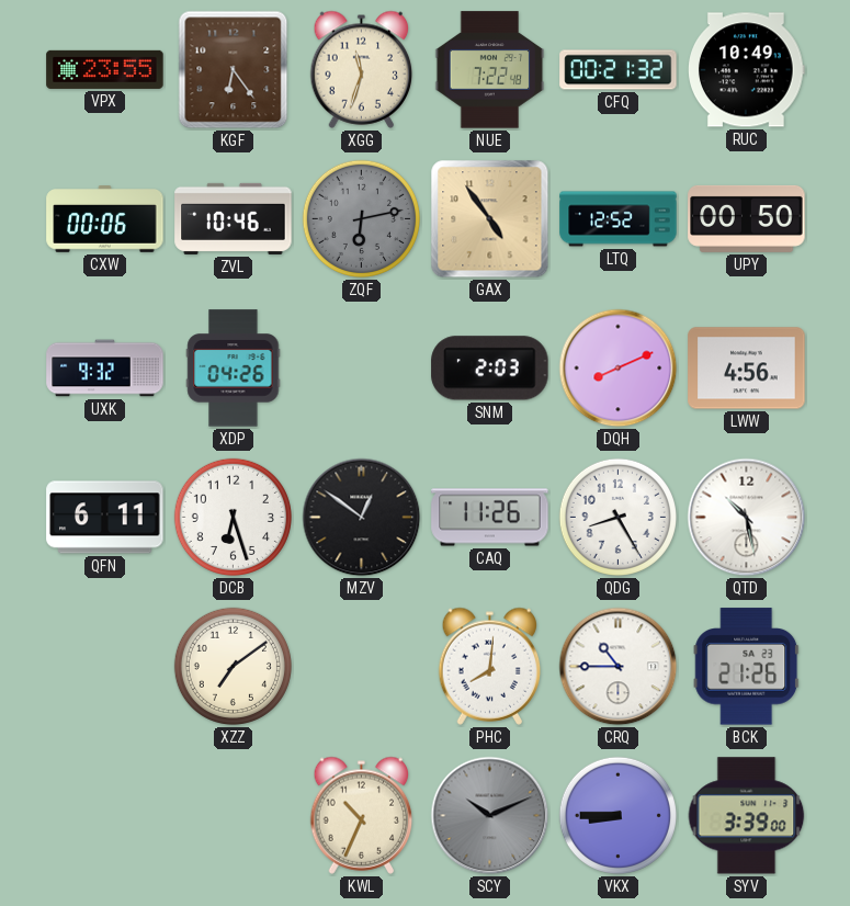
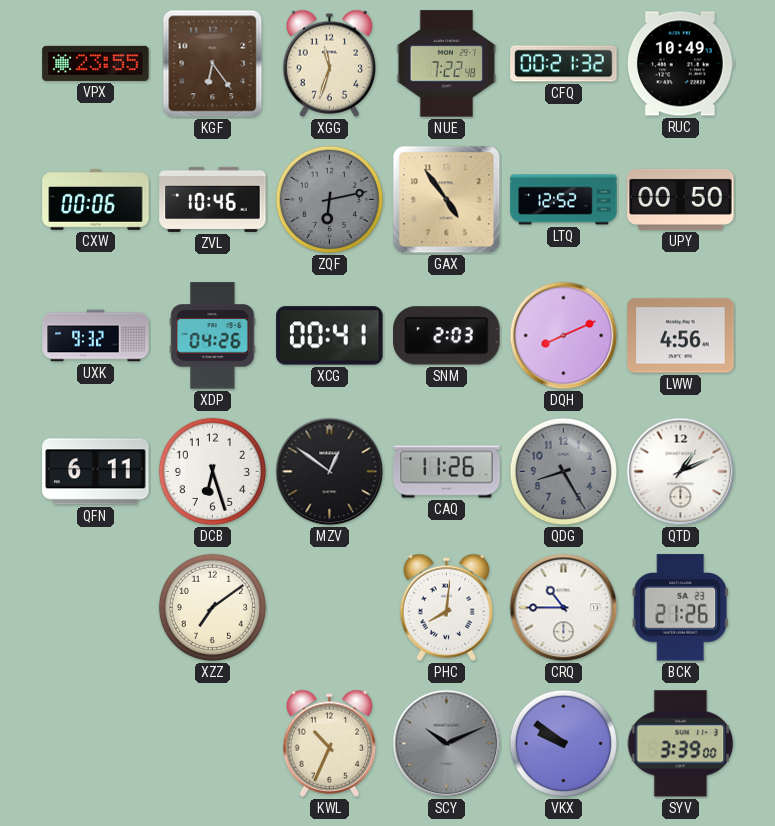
XCG: none -> 00:41 (330, 336)
QDG dial: white -> grey (563, 471)
QTD: 10:28 -> 1:11 (681, 472)
VKX: 8:45 -> 9:51 (563, 743)
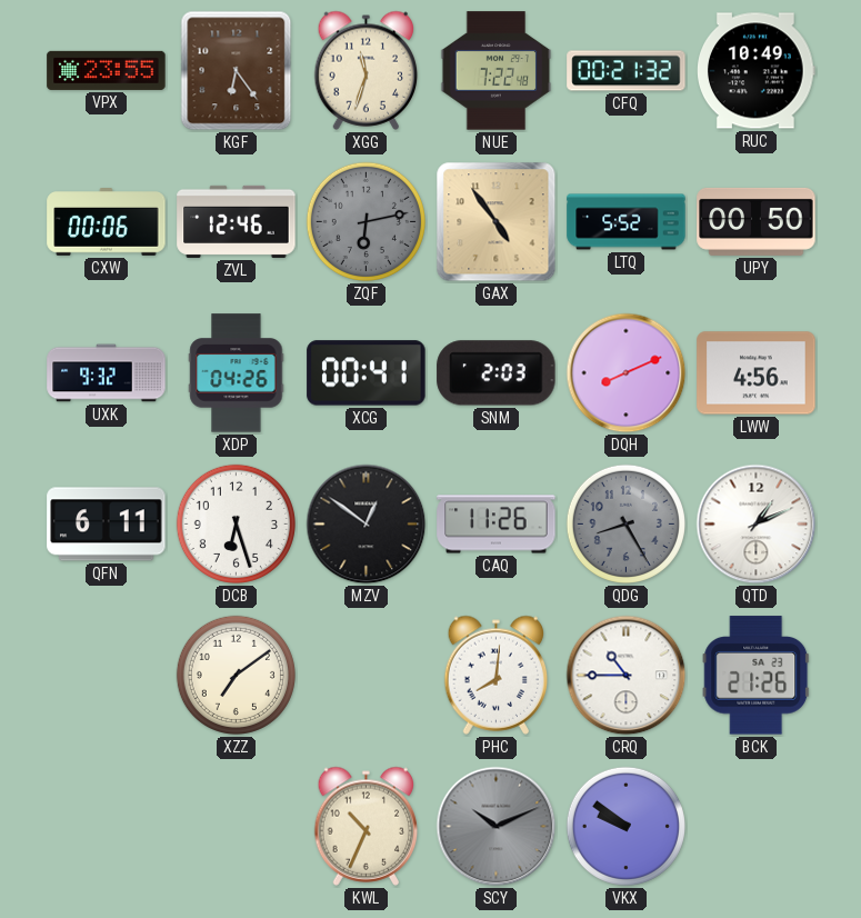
ZVL: 10:46 -> 12:46 (237, 221)
LTQ: 12:52 -> 5:52 (627, 222)
SYV: 3:39 -> none (681, 744)
